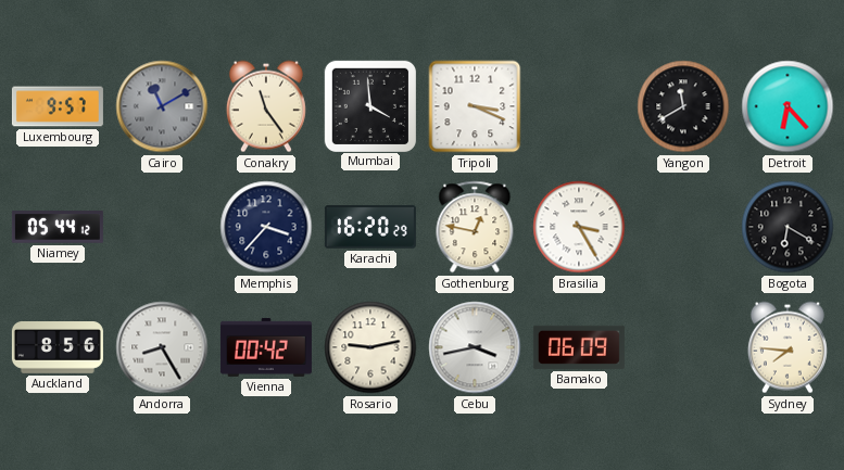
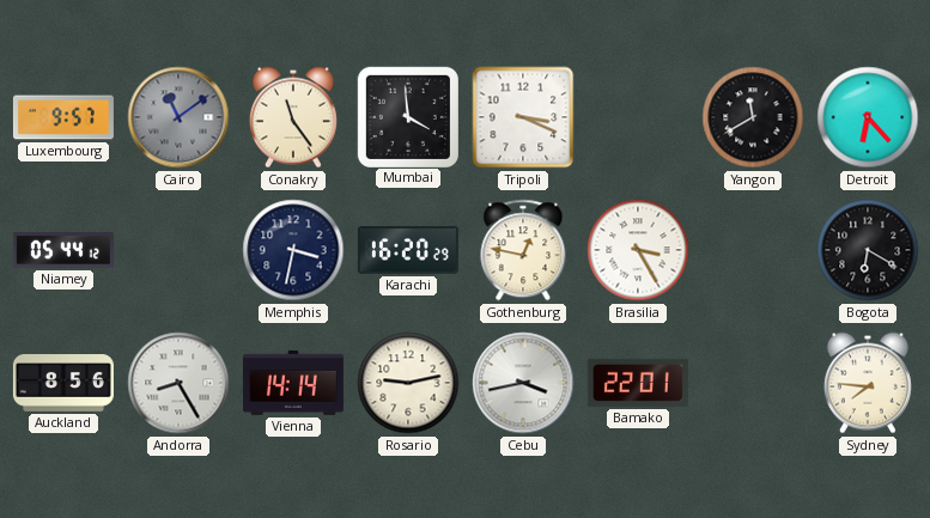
Cairo: 11:10 -> 11:09 (178, 117)
Memphis: 3:37 -> 3:32 (293, 250)
Vienna: 00:42 -> 14:14 (293, 383)
Bamako: 06:09 -> 22:01 (638, 383)
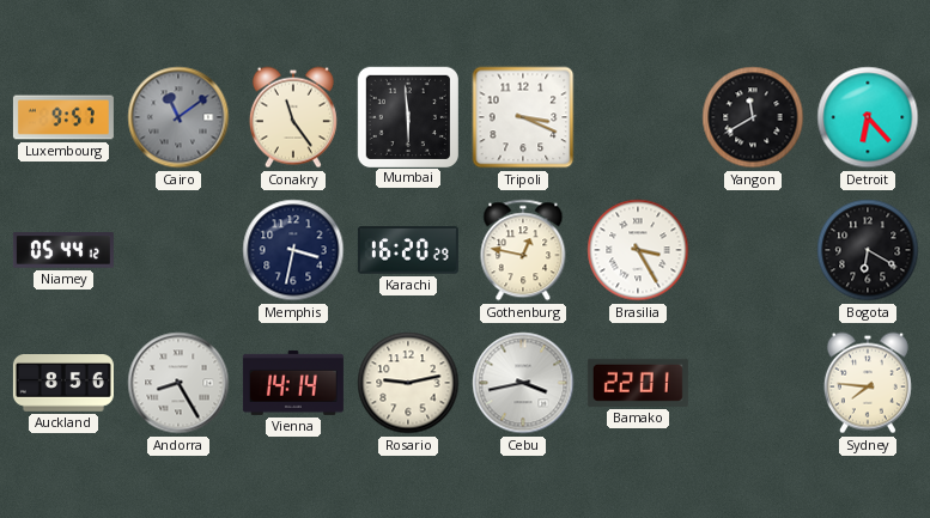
Mumbai: 3:59 -> 5:59 (407, 116)
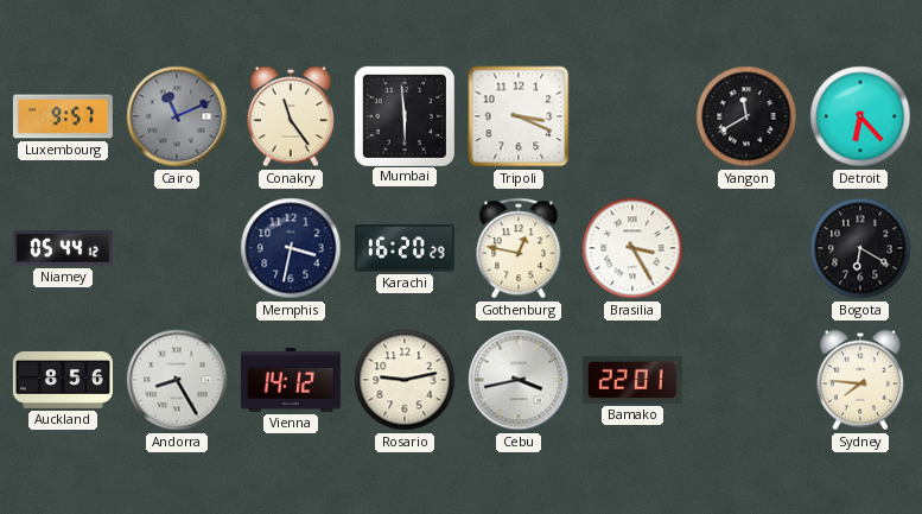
Cairo: 11:09 -> 11:11 (177, 116)
Vienna: 14:14 -> 14:12 (291, 380)
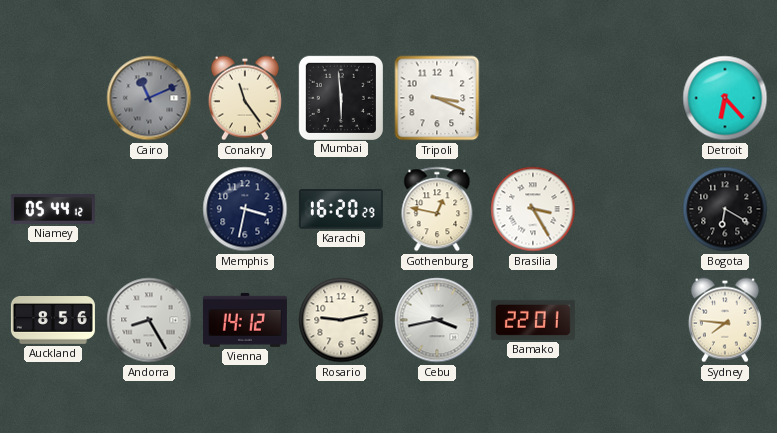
Luxembourg: 9:57 -> none (63, 116)
Yangon: 11:40 -> none (746, 116)
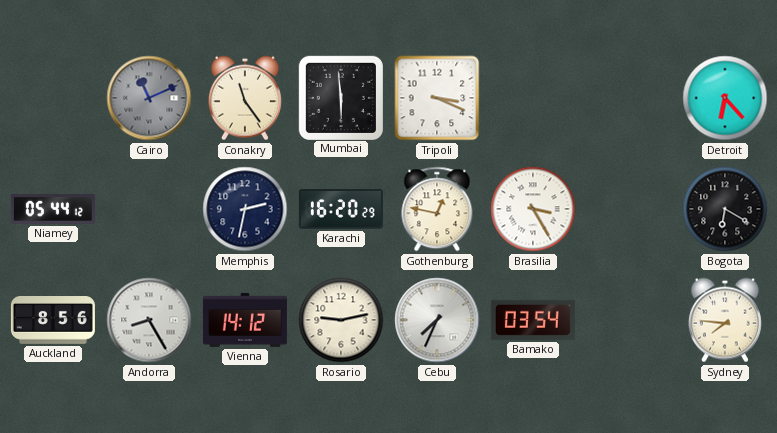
Memphis: 3:32 -> 2:32 (245, 209)
Cebu: 3:43 -> 7:34 (437, 320)
Bamako: 22:01 -> 03:54 (533, 320)
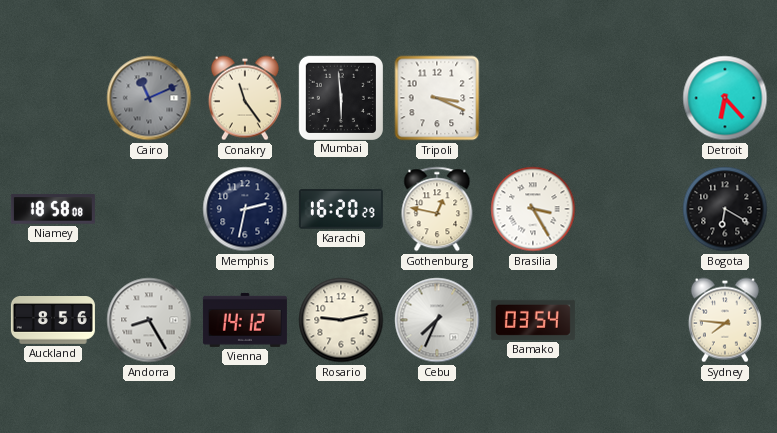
Niamey: 05:44 -> 18:58 (53, 209)
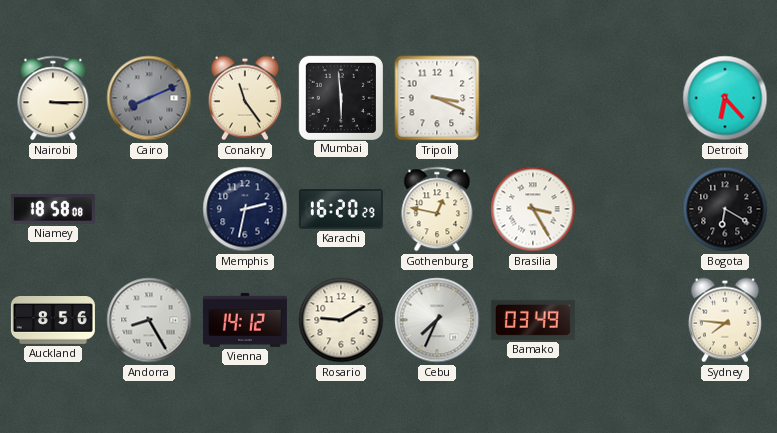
Nairobi: none -> 3:15 (53, 98)
Cairo: 11:11 -> 8:11 (149, 98)
Rosario: 9:13 -> 9:10 (341, 320)
Bamako: 03:54 -> 03:49 (533, 320)
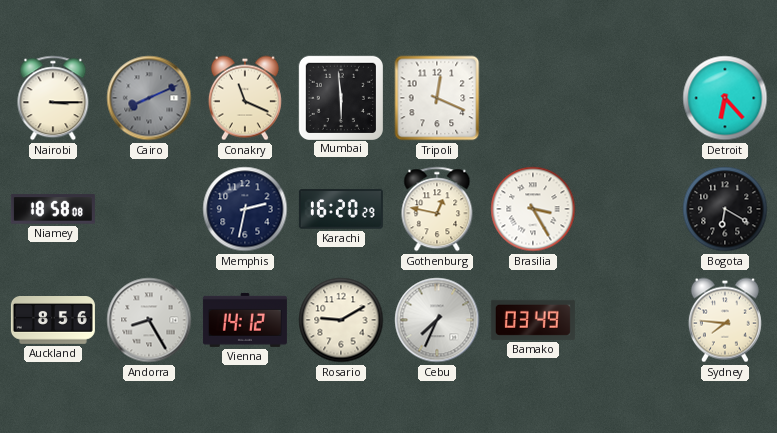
Conakry: 11:24 -> 11:19 (245, 98)
Tripoli: 3:19 -> 12:19 (437, 98)
